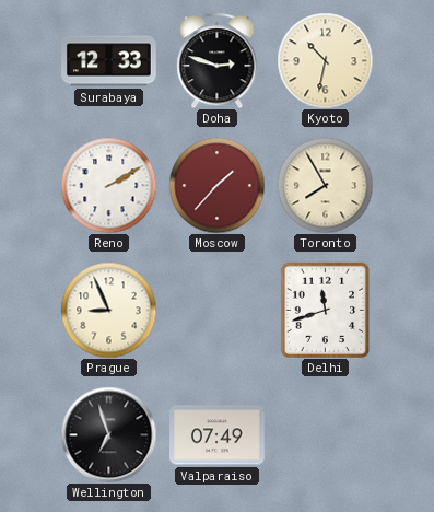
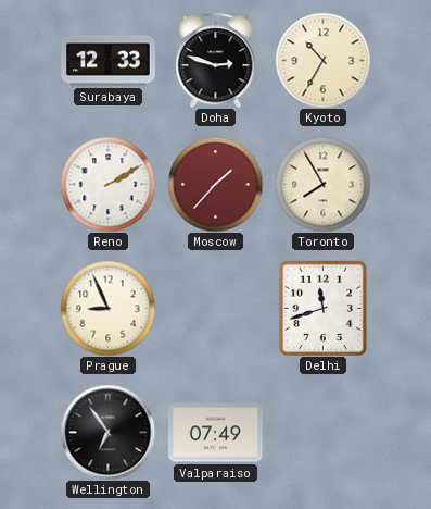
Kyoto: 10:32 -> 10:35 (322, 60)
Wellington: 6:57 -> 6:54 (107, 432)
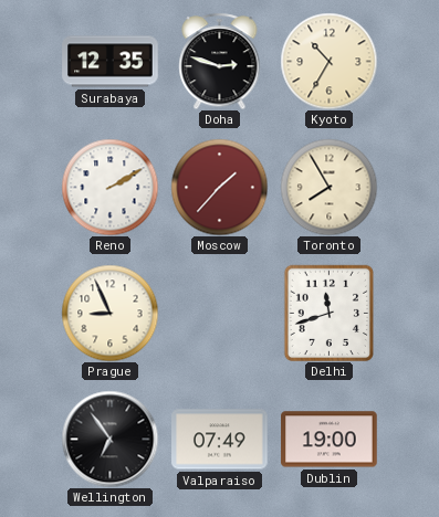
Surabaya: 12:33 -> 12:35 (111, 62)
Dublin: none -> 19:00 (330, 440)
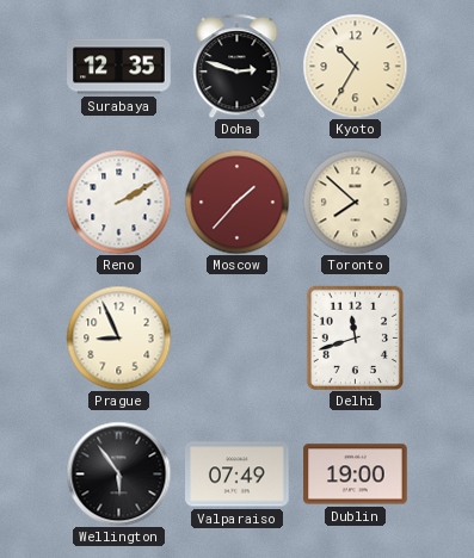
Toronto: 7:55 -> 7:52 (355, 201)
Wellington: 6:54 -> 5:54 (118, 473)
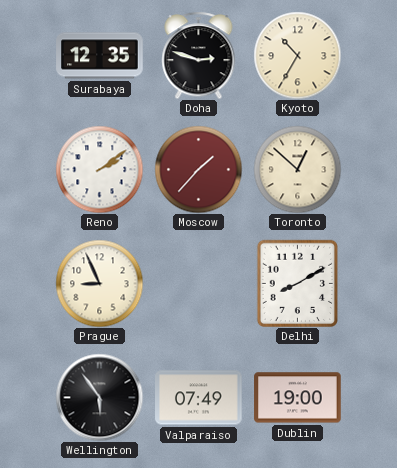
Reno: 2:10 -> 2:09 (99, 169)
Toronto: 7:52 -> 12:52 (297, 169)
Delhi: 11:42 -> 8:10 (297, 283)
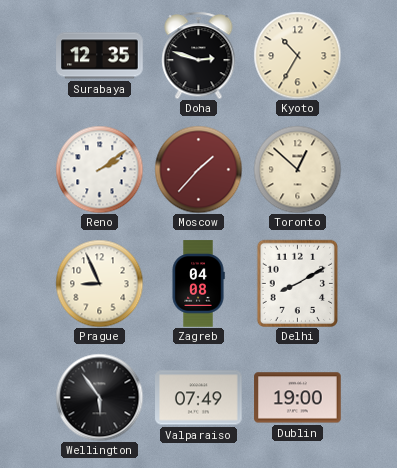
Zagreb: none -> 04:08 (198, 284)
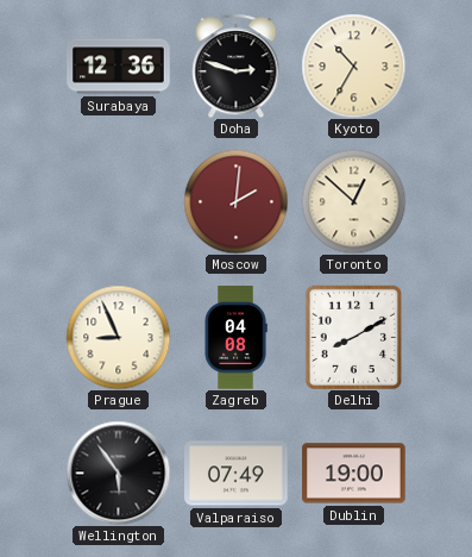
Surabaya: 12:35 -> 12:36 (119, 67)
Reno: 2:09 -> none (99, 169)
Moscow: 1:37 -> 2:01 (235, 201)
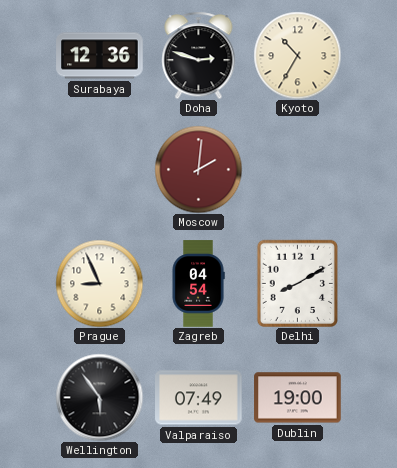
Toronto: 12:52 -> none (353, 201)
Zagreb: 04:08 -> 04:54 (198, 284)
